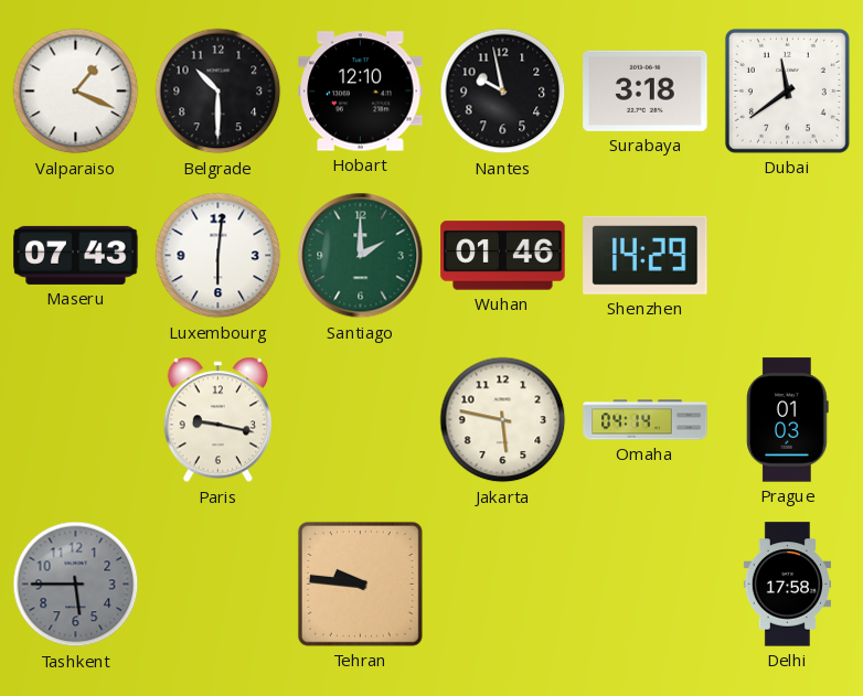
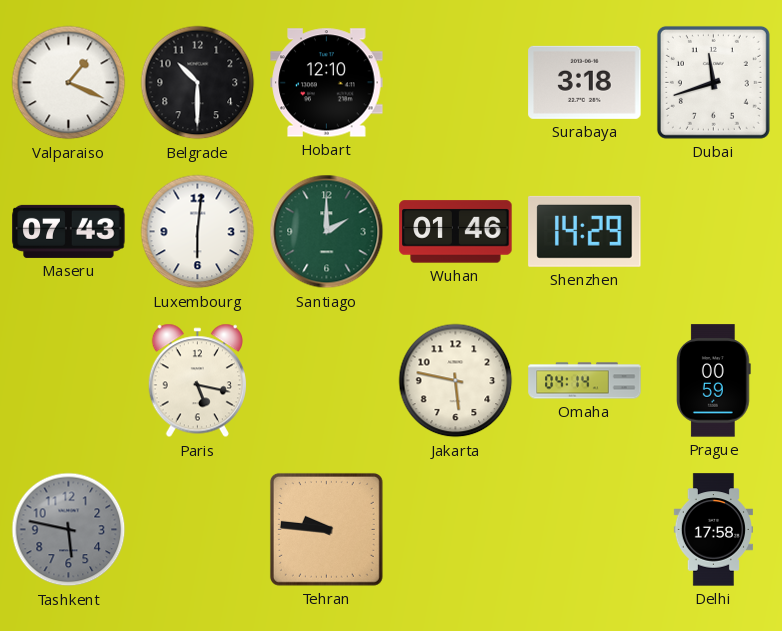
Nantes: 9:58 -> none (503, 92)
Dubai: 11:39 -> 11:42 (713, 82)
Paris: 9:17 -> 5:17 (197, 381)
Prague: 01:03 -> 00:59 (714, 381)
Tashkent: 5:45 -> 5:47 (69, 530)
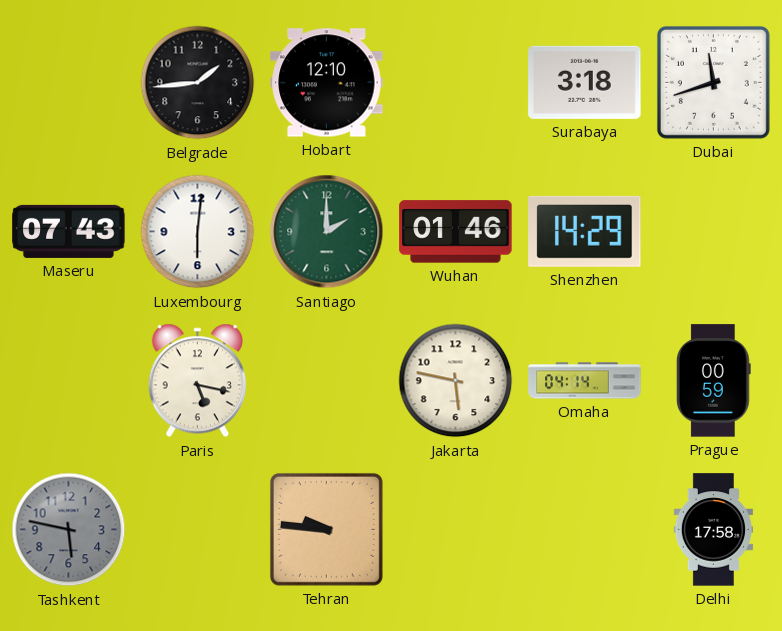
Valparaiso: 1:19 -> none (69, 83)
Belgrade: 10:30 -> 1:44 (198, 83)
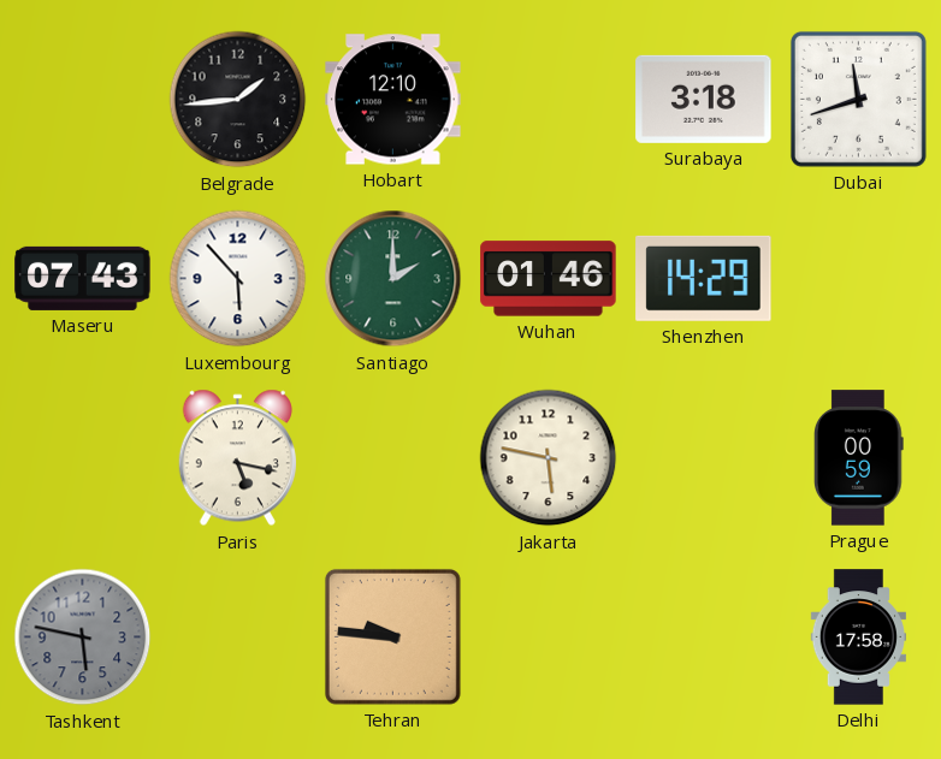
Luxembourg: 6:01 -> 5:53 (238, 279)
Omaha: 04:14 -> none (585, 381)
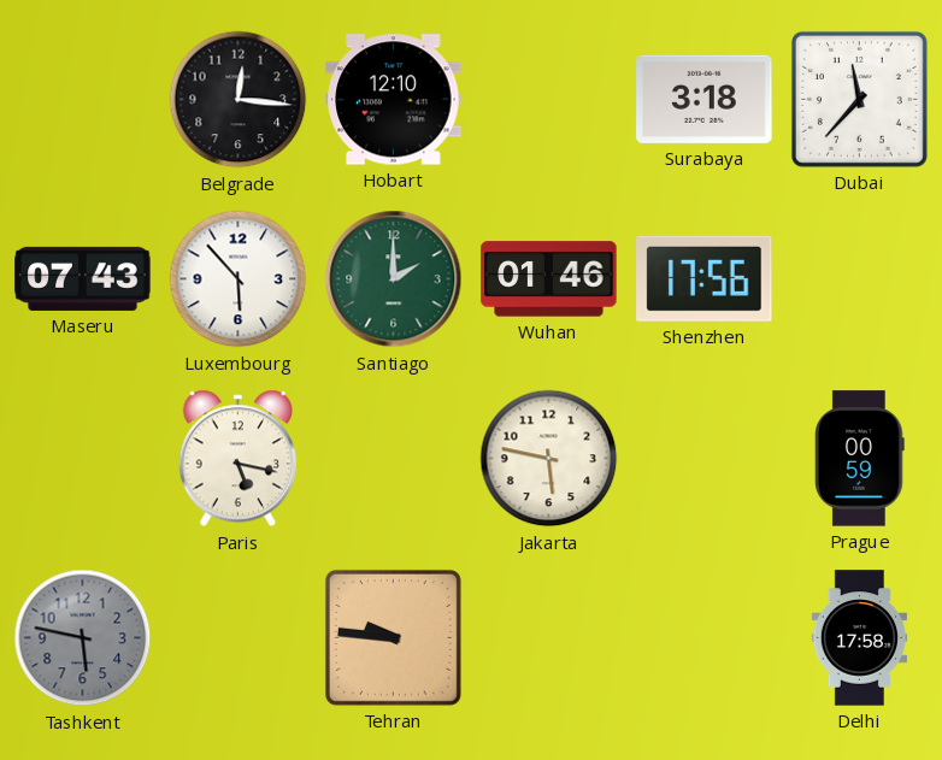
Belgrade: 1:44 -> 12:16 (239, 100)
Dubai: 11:42 -> 11:37 (859, 99)
Shenzhen: 14:29 -> 17:56 (705, 278)
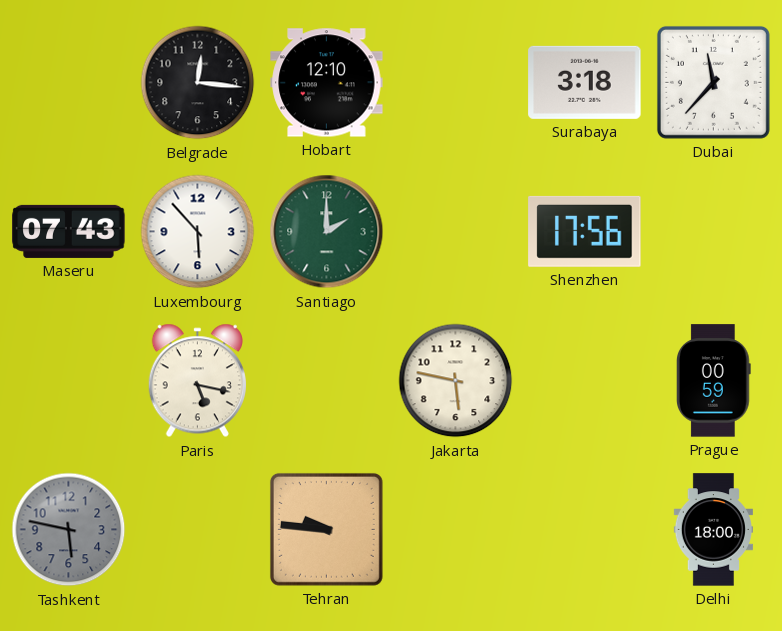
Wuhan: 01:46 -> none (549, 279)
Delhi: 17:58 -> 18:00 (713, 530)
